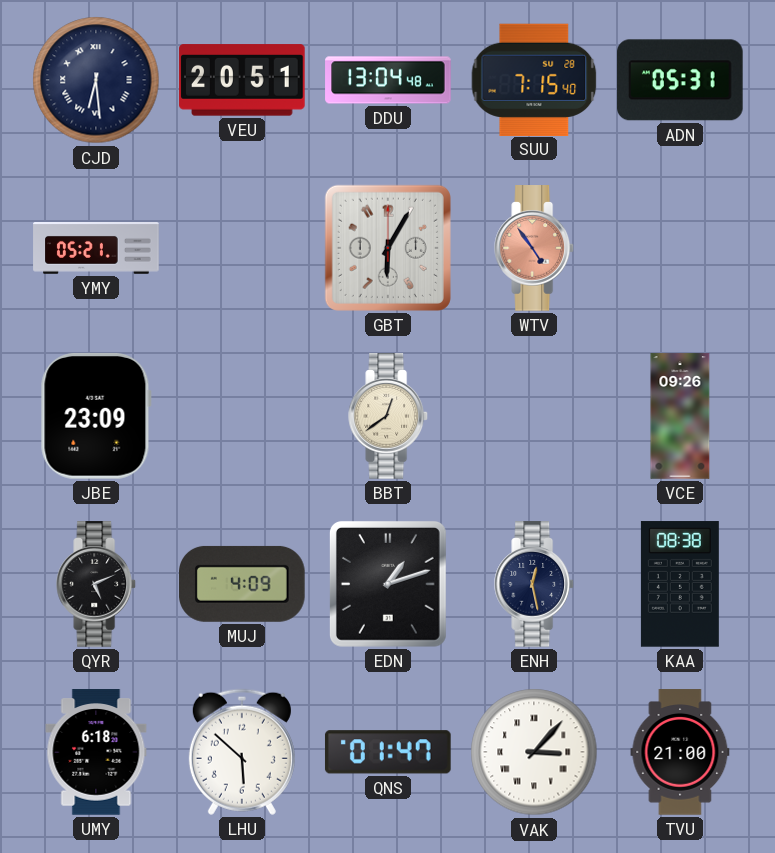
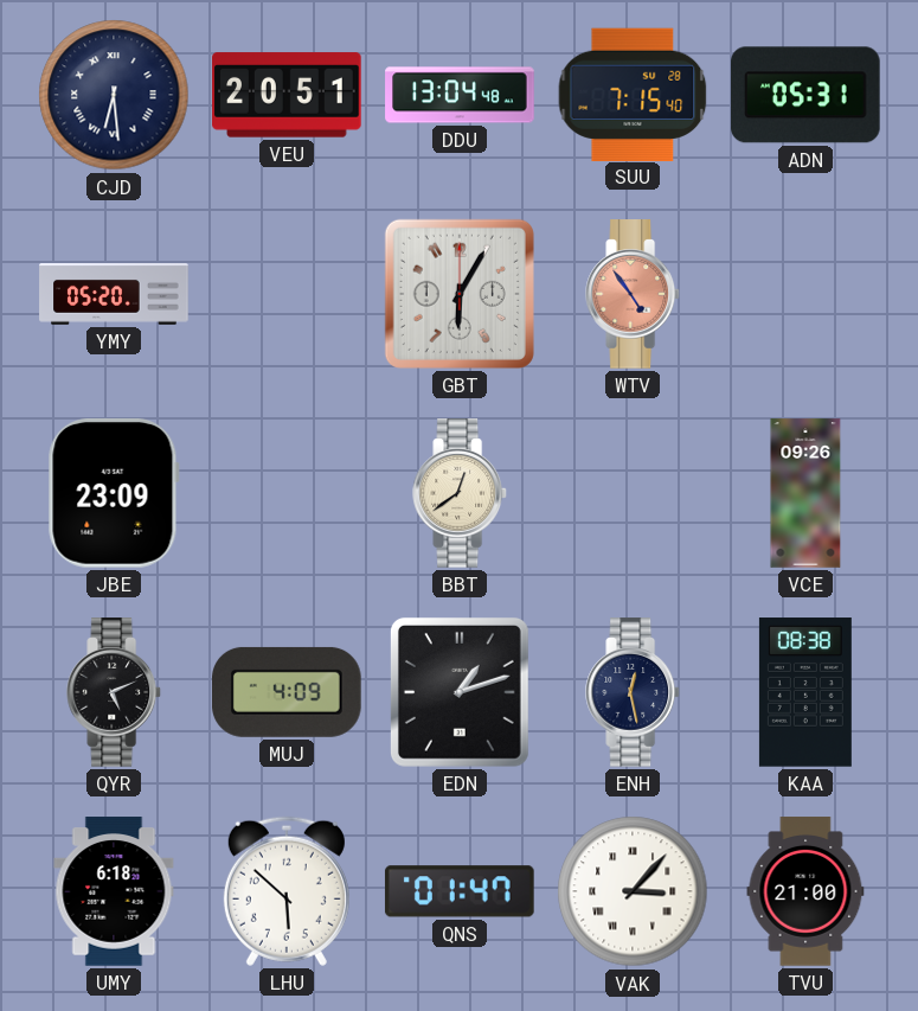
YMY: 05:21 -> 05:20 (114, 295)
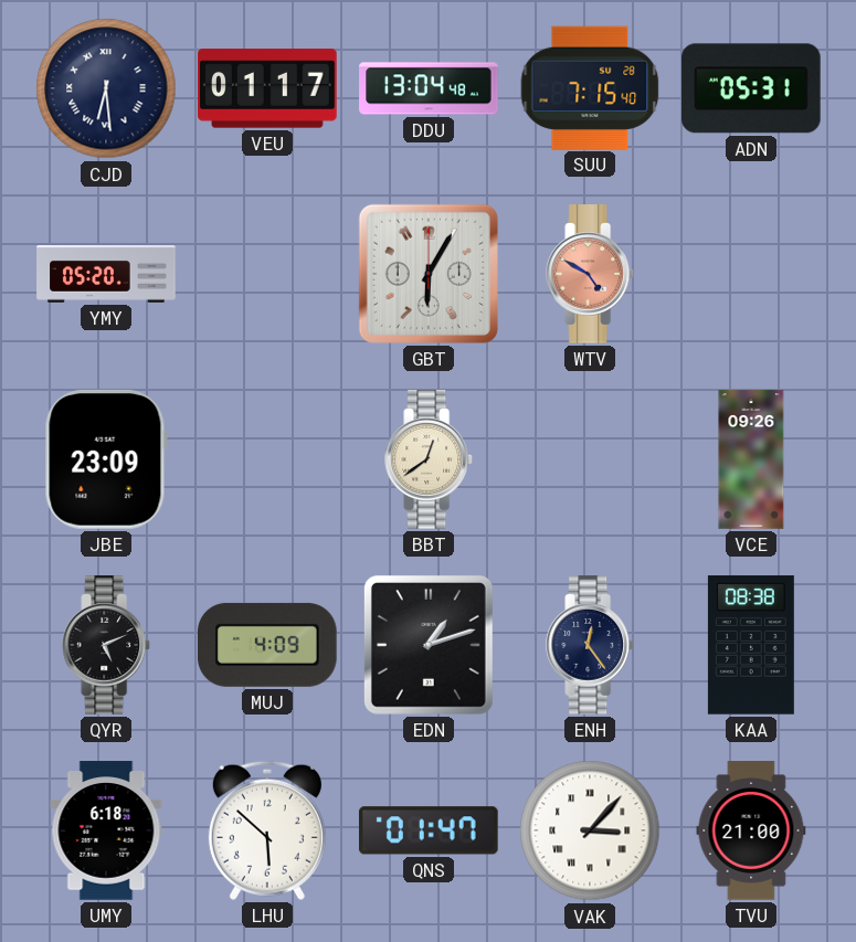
VEU: 20:51 -> 01:17 (267, 88)
WTV: 4:54 -> 4:50 (591, 274)
ENH: 12:28 -> 12:24 (591, 645)
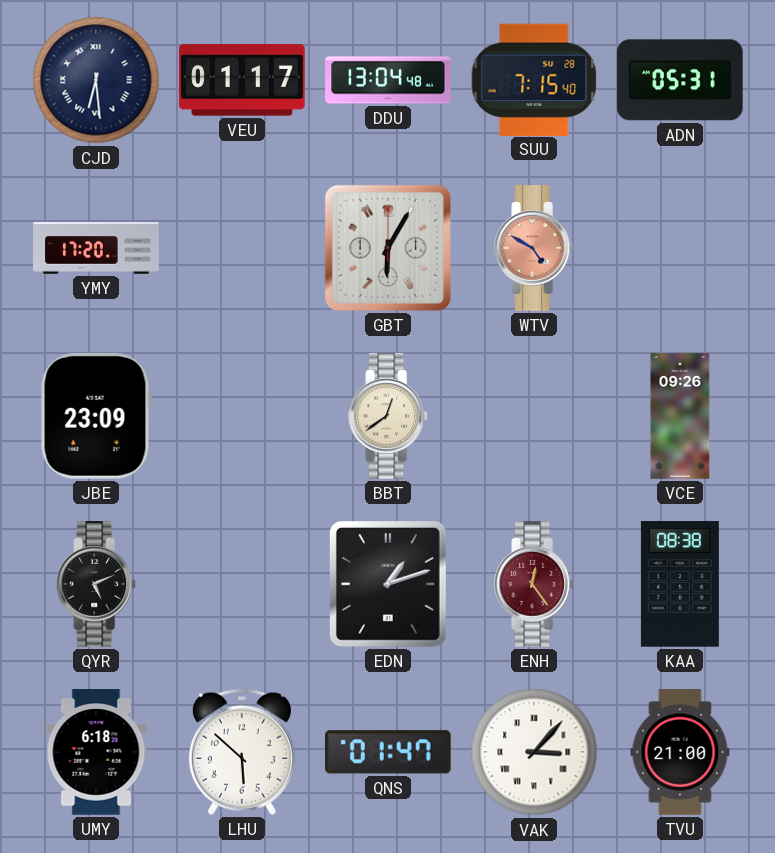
YMY: 05:20 -> 17:20 (96, 249)
MUJ: 4:09 -> none (268, 645)
ENH dial: navy -> burgundy (535, 584)
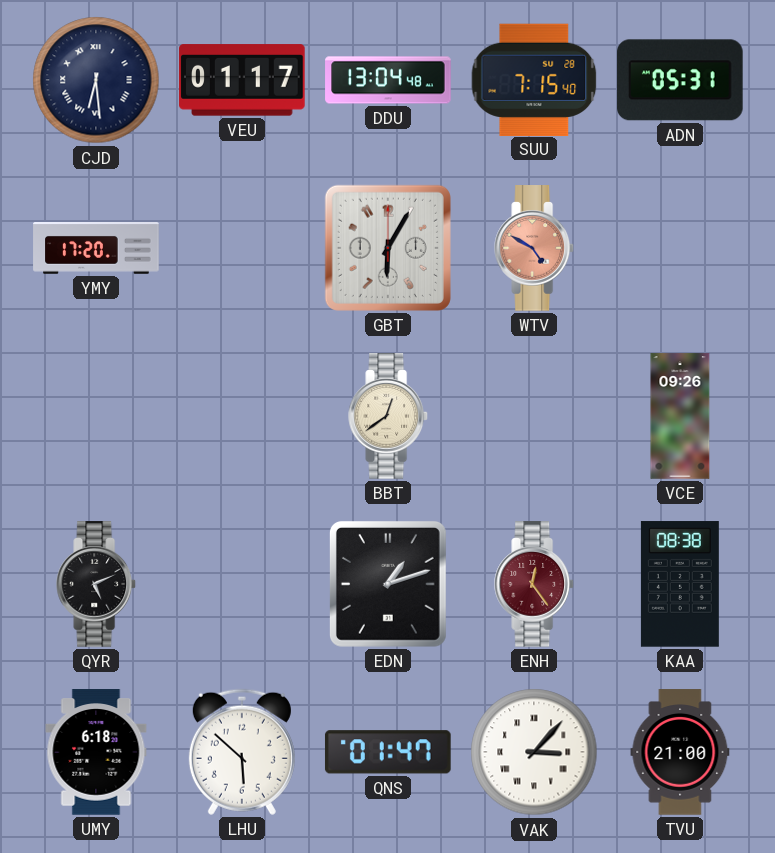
JBE: 23:09 -> none (96, 416)
